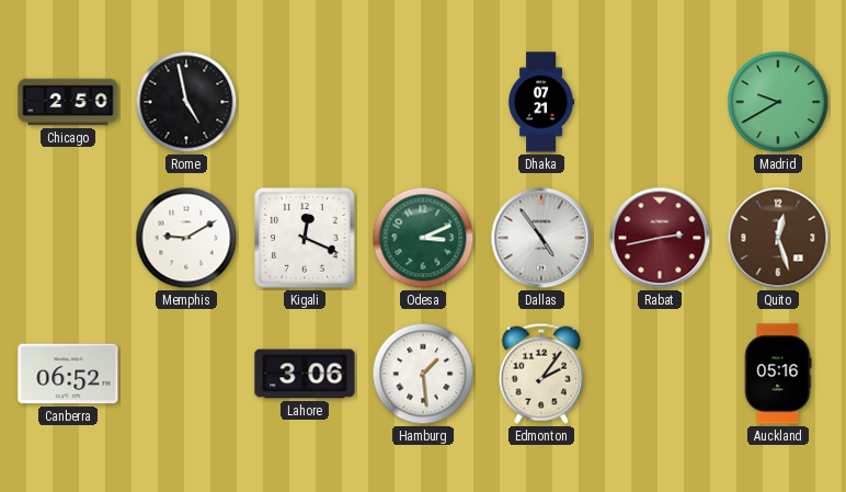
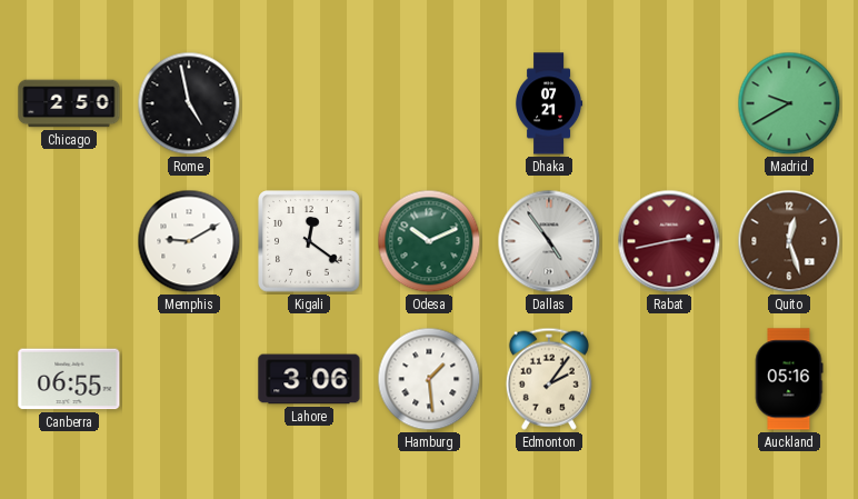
Kigali: 12:19 -> 12:21 (309, 241)
Odesa: 3:11 -> 10:11 (429, 241)
Canberra: 06:52 -> 06:55 (69, 379)
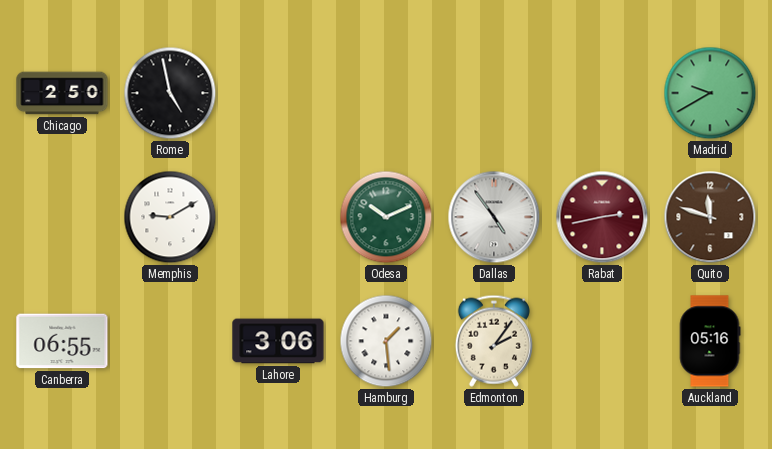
Dhaka: 07:21 -> none (550, 103)
Kigali: 12:21 -> none (309, 241)
Quito: 12:27 -> 11:48 (710, 217)
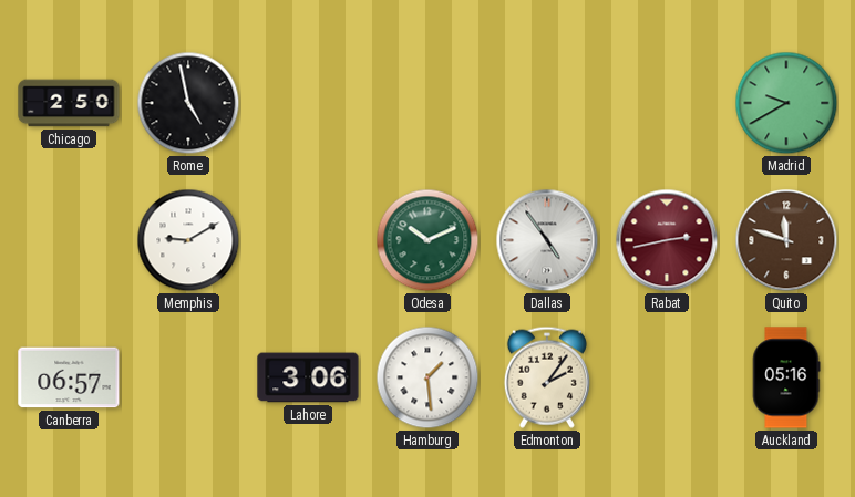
Canberra: 06:55 -> 06:57 (69, 377)
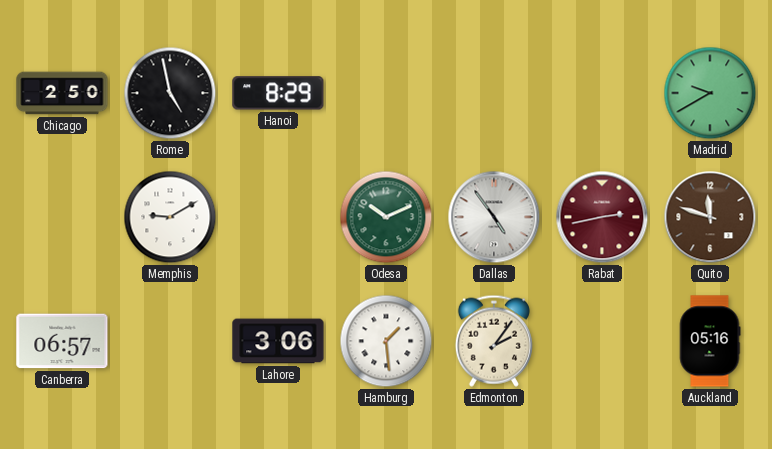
Hanoi: none -> 8:29 (278, 93)
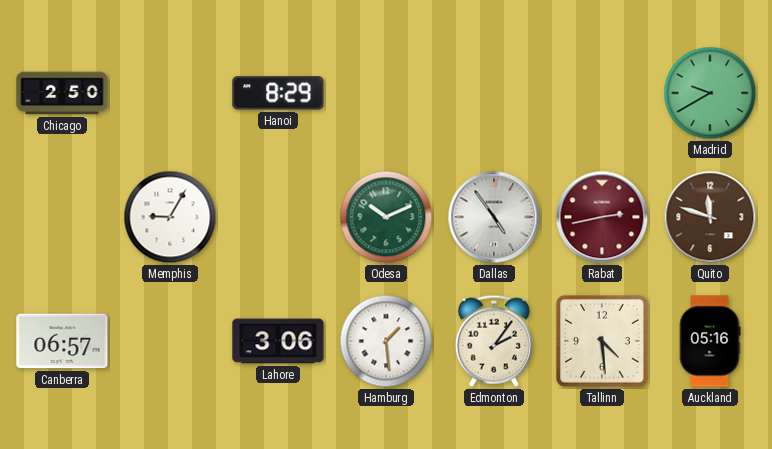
Rome: 4:58 -> none (170, 93)
Memphis: 9:10 -> 9:05 (170, 217)
Tallinn: none -> 4:29 (602, 341)
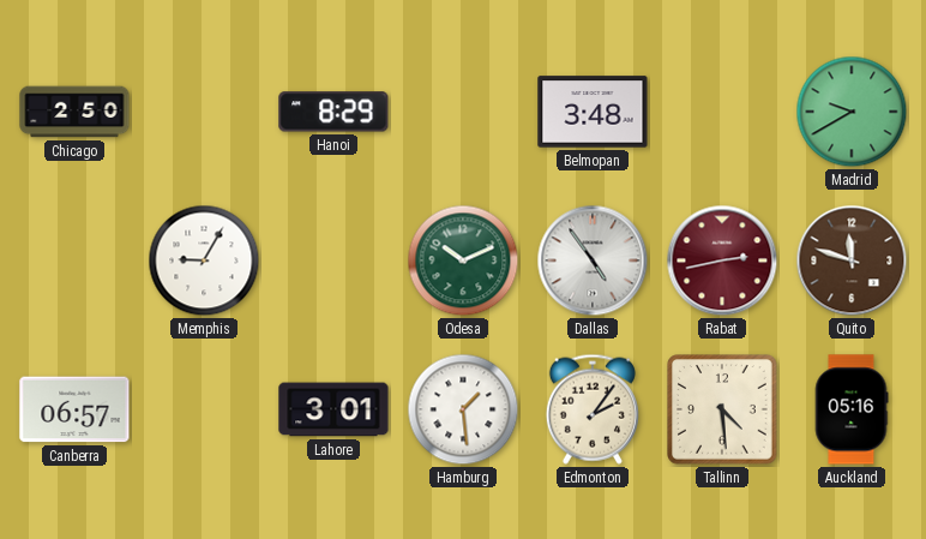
Belmopan: none -> 3:48 (593, 112)
Lahore: 3:06 -> 3:01 (333, 409)
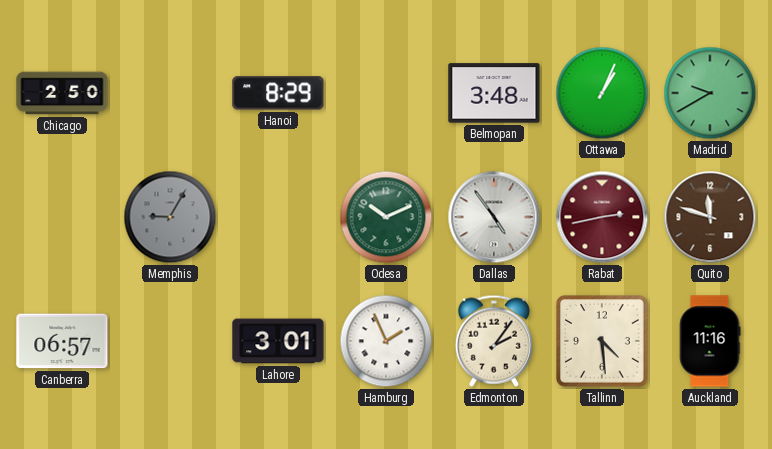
Ottawa: none -> 1:04 (602, 93)
Memphis dial: white -> grey (170, 217)
Hamburg: 1:29 -> 1:56 (386, 341)
Auckland: 05:16 -> 11:16 (710, 341)
